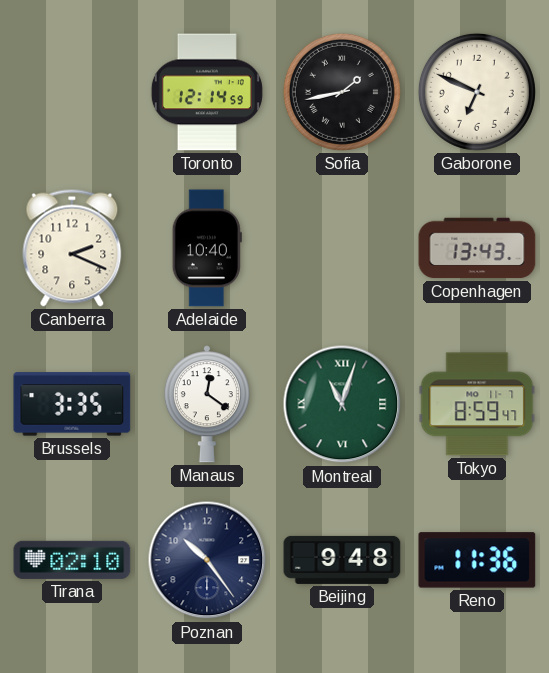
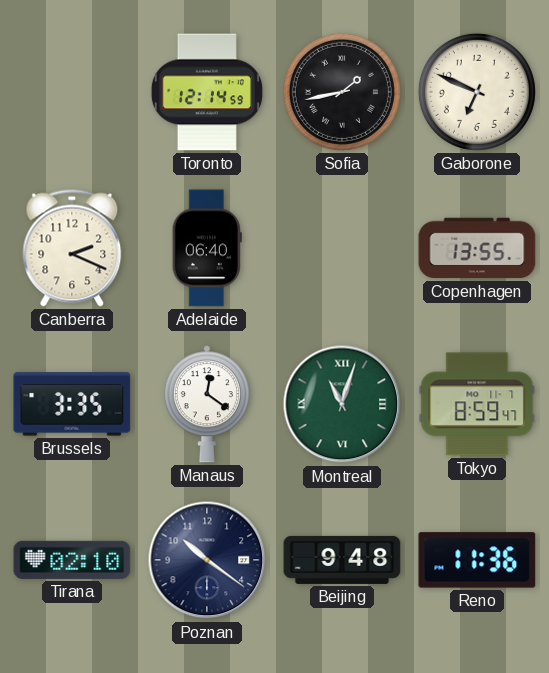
Adelaide: 10:40 -> 06:40 (207, 248)
Copenhagen: 13:43 -> 13:55 (477, 248)
Poznan: 10:24 -> 10:21 (207, 560)
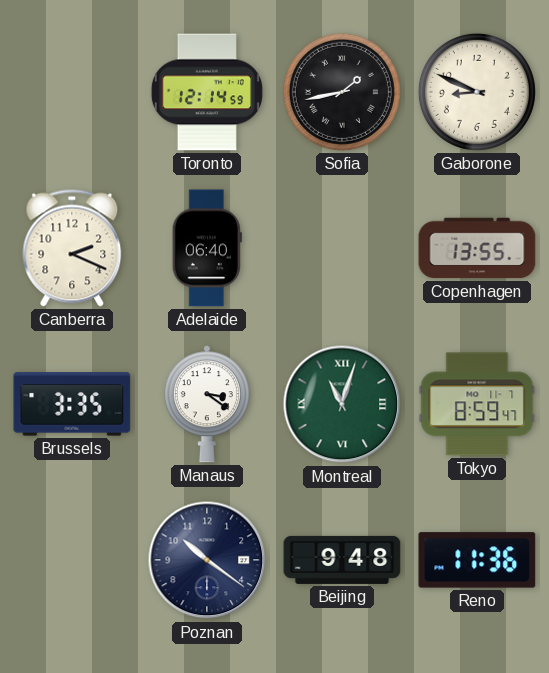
Gaborone: 6:49 -> 8:49 (477, 92)
Manaus: 12:21 -> 3:21 (207, 404)
Tirana: 02:10 -> none (72, 560)
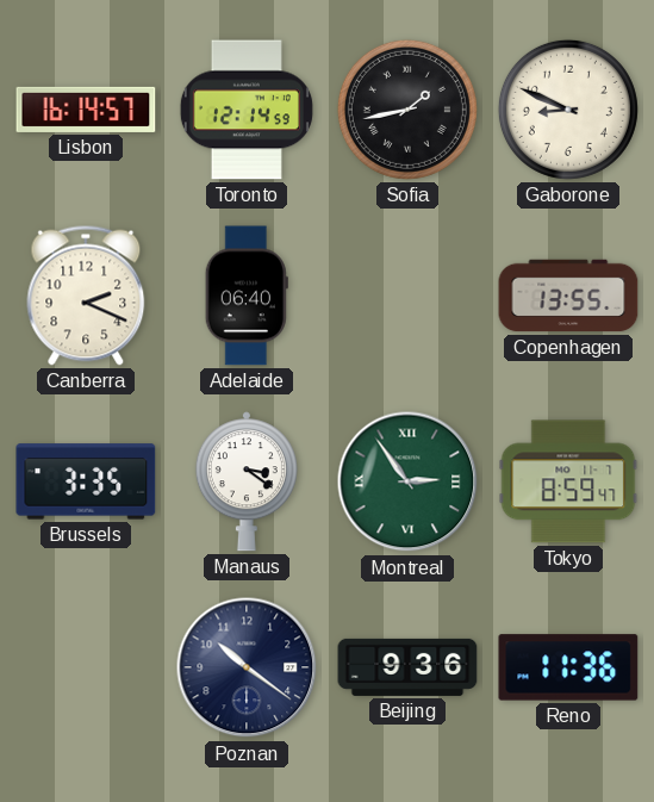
Lisbon: none -> 16:14 (86, 110)
Montreal: 11:03 -> 2:54 (407, 481)
Beijing: 9:48 -> 9:36 (407, 667)
